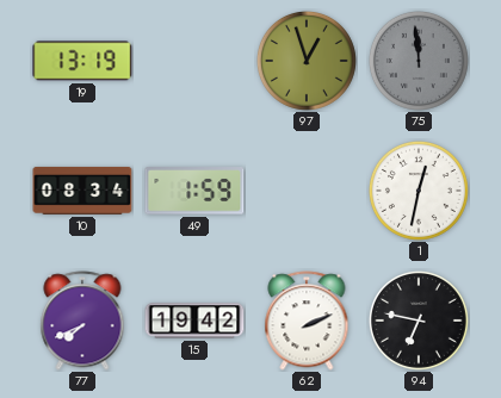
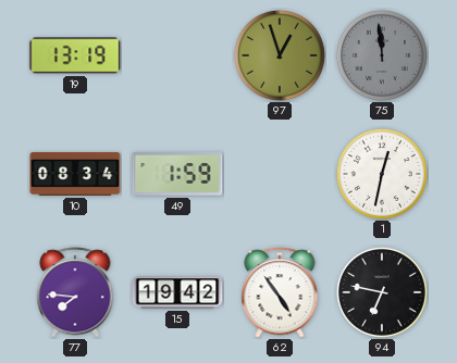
77: 7:41 -> 7:46 (75, 292)
62: 2:11 -> 4:54 (280, 292)
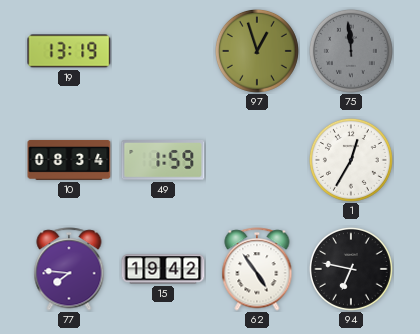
1: 12:32 -> 12:35 (351, 160)
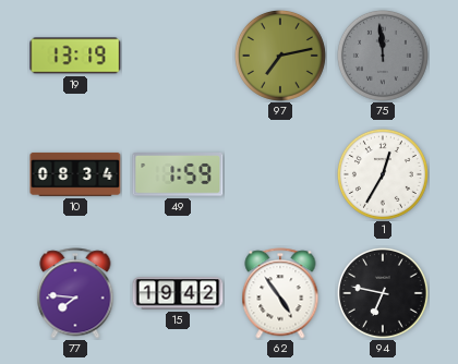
97: 12:57 -> 7:13 (280, 56)
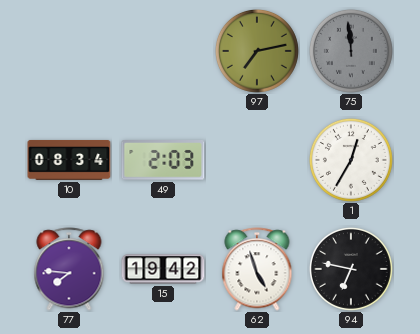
19: 13:19 -> none (75, 56)
49: 1:59 -> 2:03 (163, 161)
62: 4:54 -> 4:57 (257, 269)
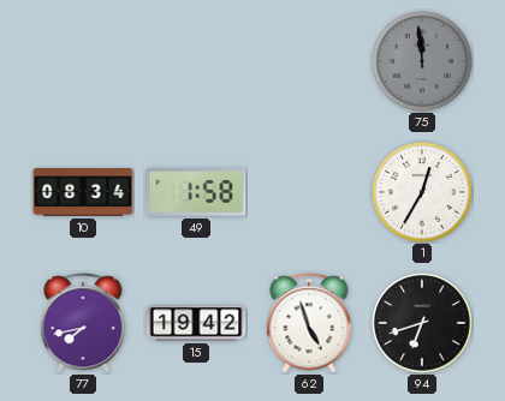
97: 7:13 -> none (257, 51)
49: 2:03 -> 1:58 (196, 193)
77: 7:46 -> 7:43 (83, 323)
94: 6:47 -> 6:42 (422, 323)
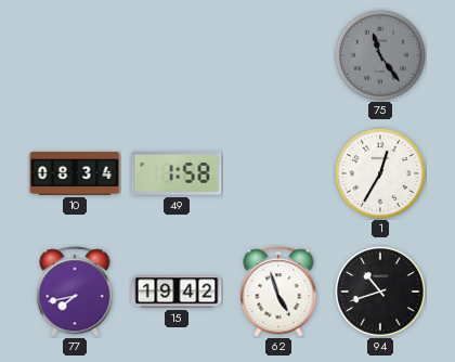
75: 11:59 -> 11:24 (380, 55)
94: 6:42 -> 10:42 (380, 292)
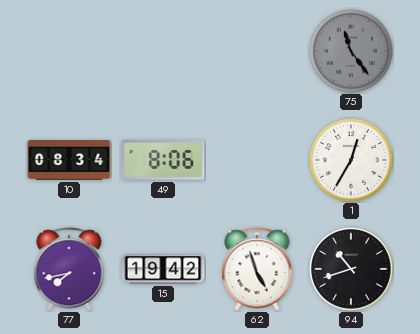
49: 1:58 -> 8:06 (163, 161)
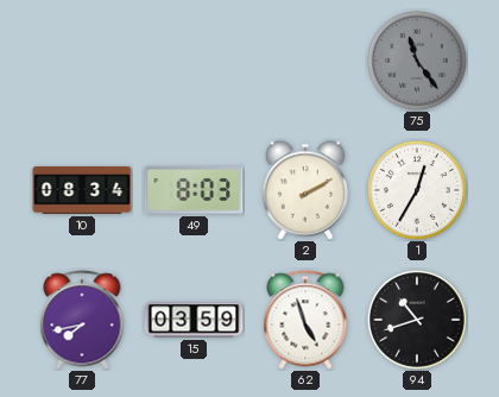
49: 8:06 -> 8:03 (194, 191)
2: none -> 2:10 (305, 190)
15: 19:42 -> 03:59 (194, 320)
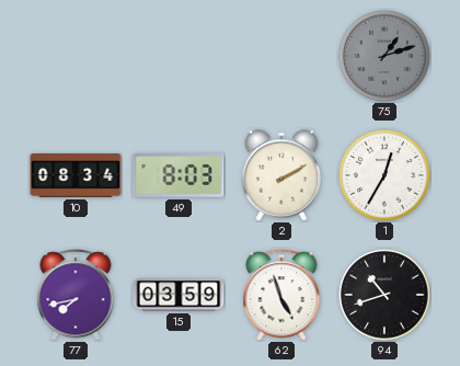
75: 11:24 -> 1:12 (384, 56)
